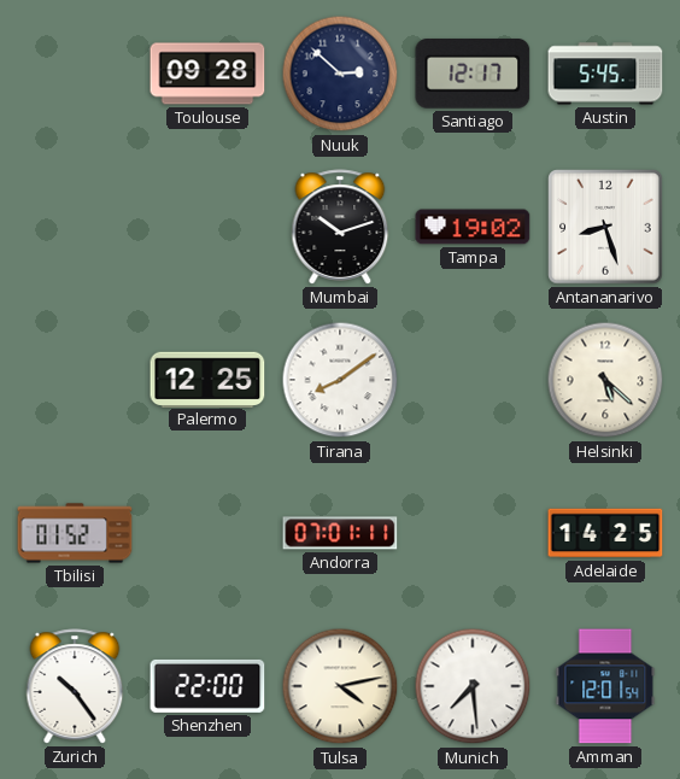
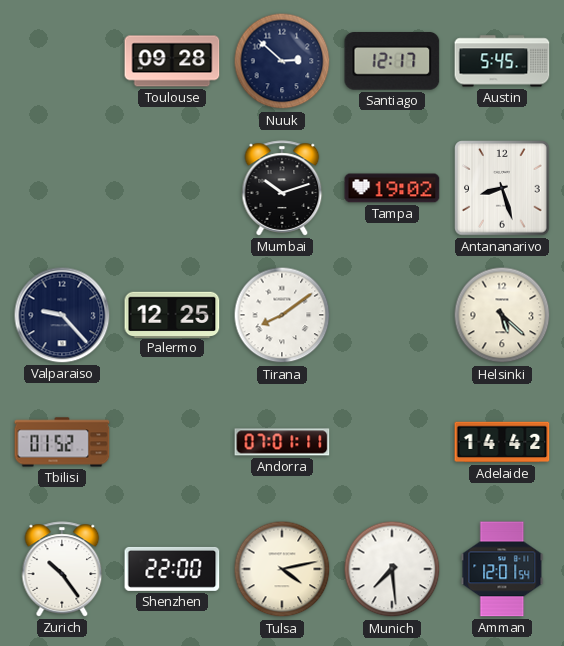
Valparaiso: none -> 9:23 (62, 315)
Adelaide: 14:25 -> 14:42 (502, 442)
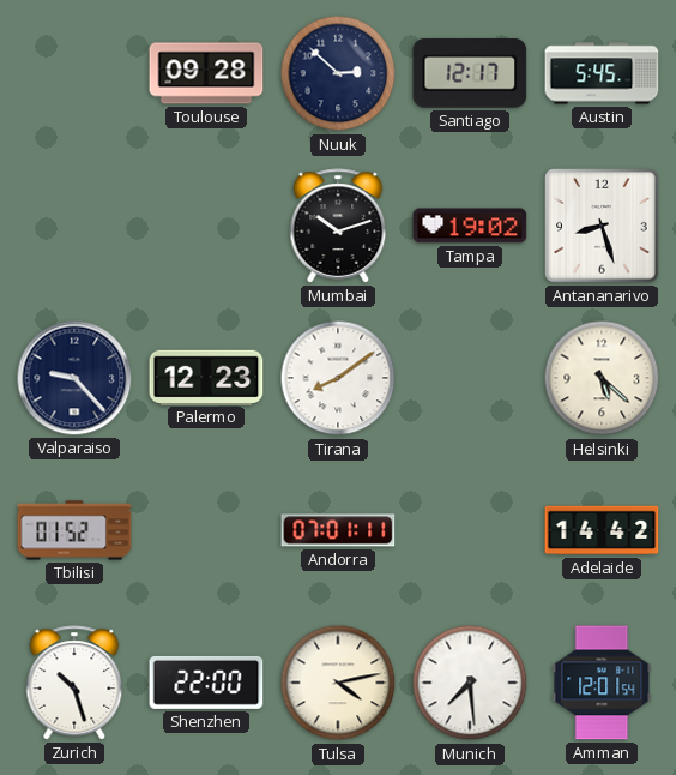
Palermo: 12:25 -> 12:23 (206, 377)
Zurich: 10:24 -> 10:27 (74, 683)
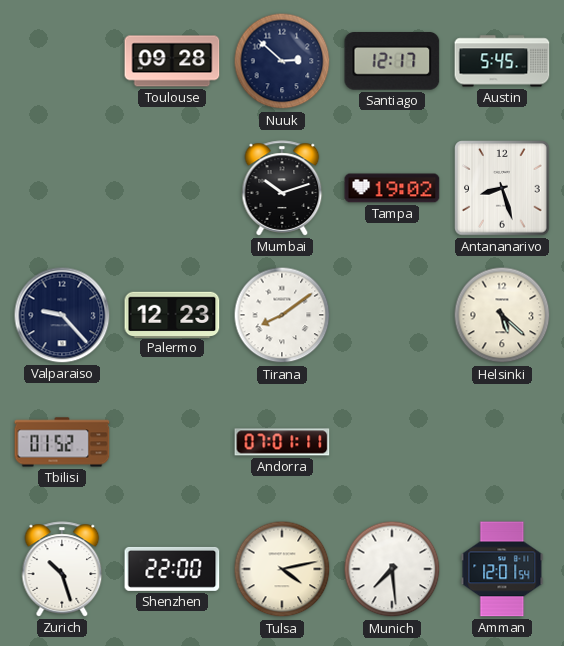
Adelaide: 14:42 -> none (602, 530)
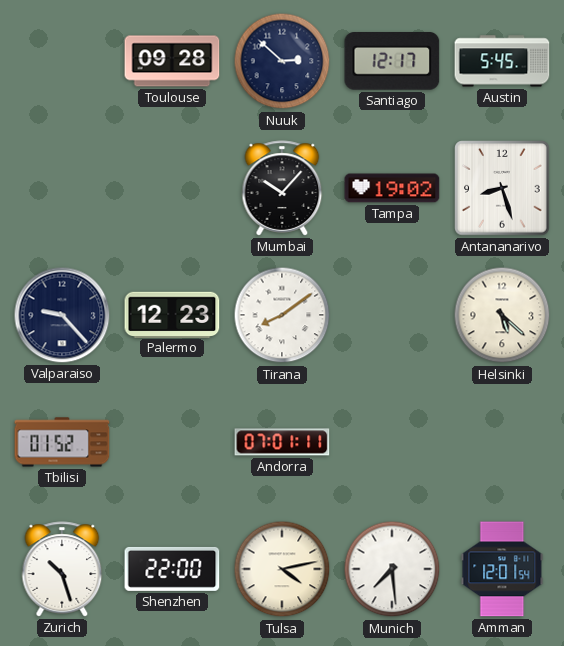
Mumbai: 10:12 -> 10:07 (282, 188)
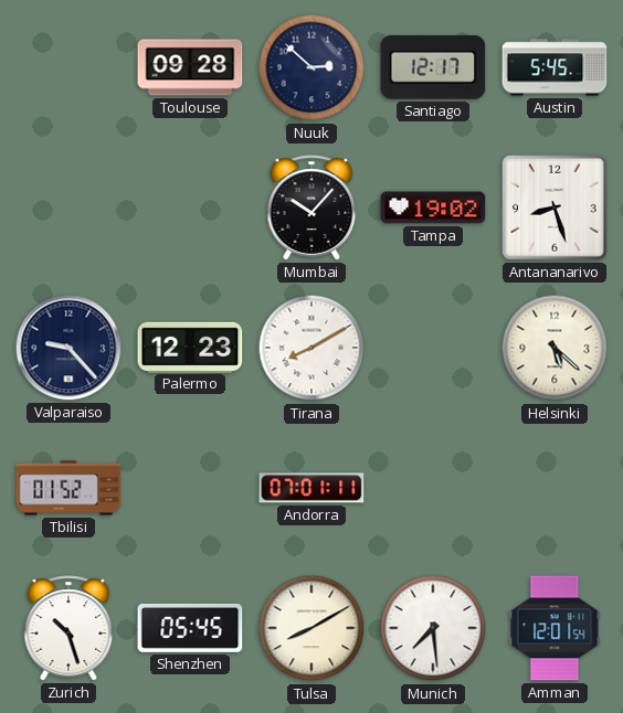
Tirana: 8:09 -> 8:10 (311, 348)
Shenzhen: 22:00 -> 05:45 (190, 628)
Tulsa: 4:13 -> 8:10 (311, 628)
